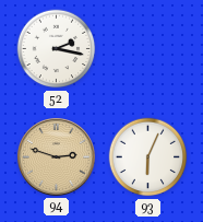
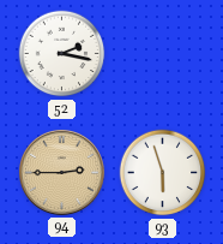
94: 2:48 -> 2:45 (61, 172)
93: 6:04 -> 5:57 (163, 173)
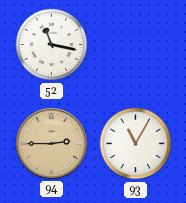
52: 2:17 -> 11:17 (52, 45)
93: 5:57 -> 11:05 (136, 144)
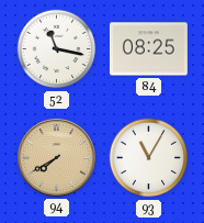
84: none -> 08:25 (148, 49)
94: 2:45 -> 7:40 (56, 157)
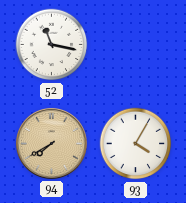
84: 08:25 -> none (148, 49)
93: 11:05 -> 4:05 (136, 144)
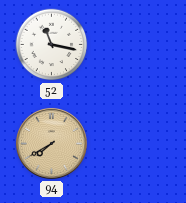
93: 4:05 -> none (136, 144)
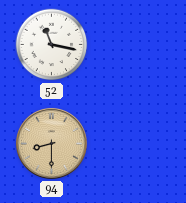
94: 7:40 -> 8:30 (51, 143)
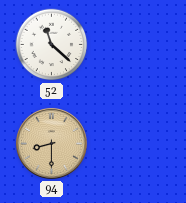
52: 11:17 -> 11:22 (52, 45)
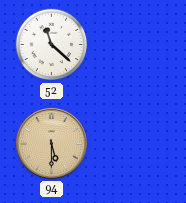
94: 8:30 -> 5:30 (51, 143)
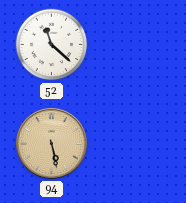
94: 5:30 -> 5:28 (51, 143)
